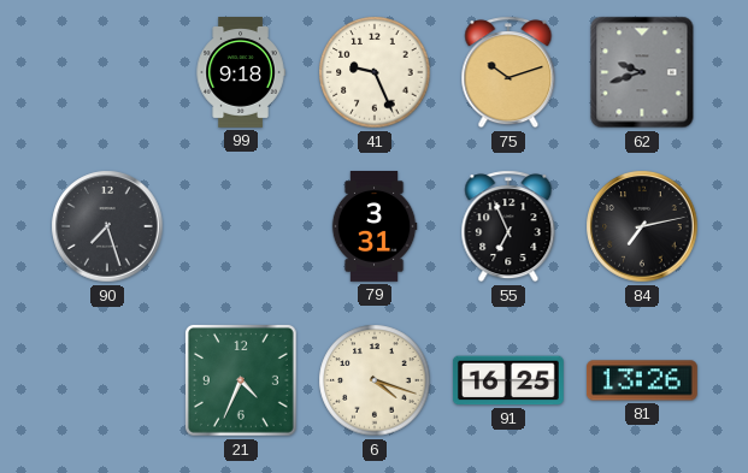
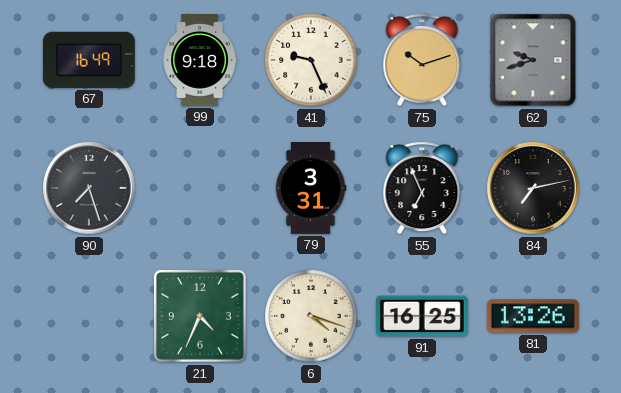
67: none -> 16:49 (89, 60)
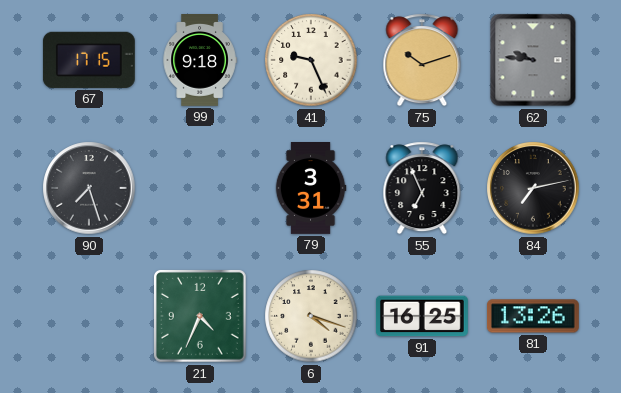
67: 16:49 -> 17:15 (89, 60)
62: 9:42 -> 9:46 (533, 60)
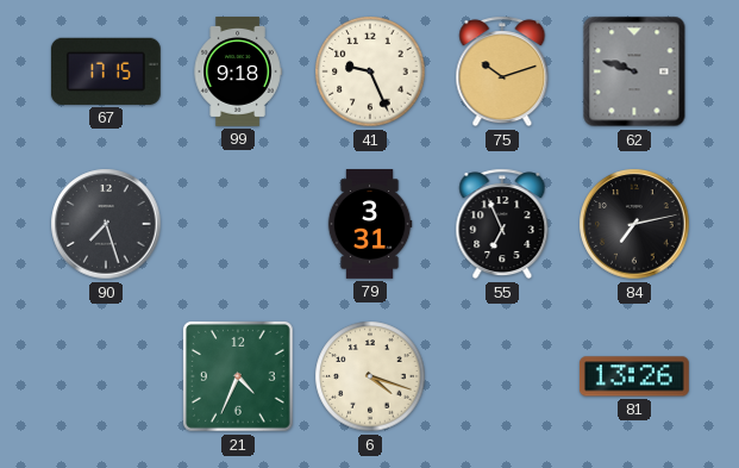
62: 9:46 -> 9:48 (634, 71)
91: 16:25 -> none (422, 316)
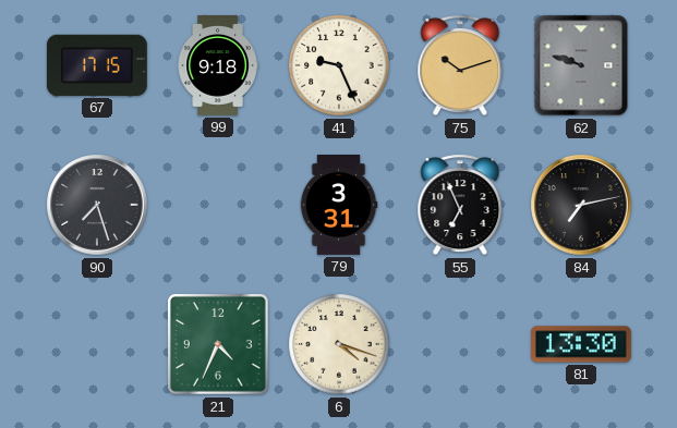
81: 13:26 -> 13:30 (581, 344)
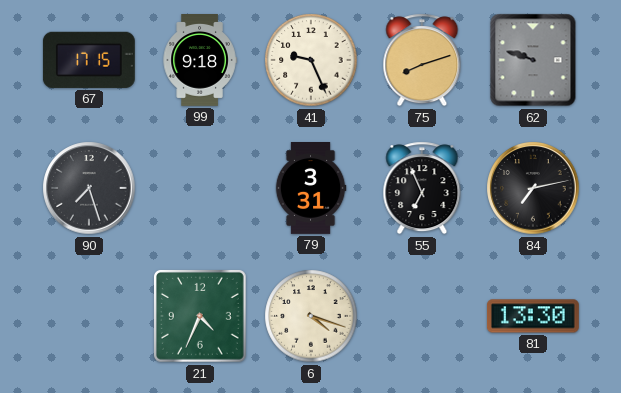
75: 10:12 -> 8:12 (422, 60)
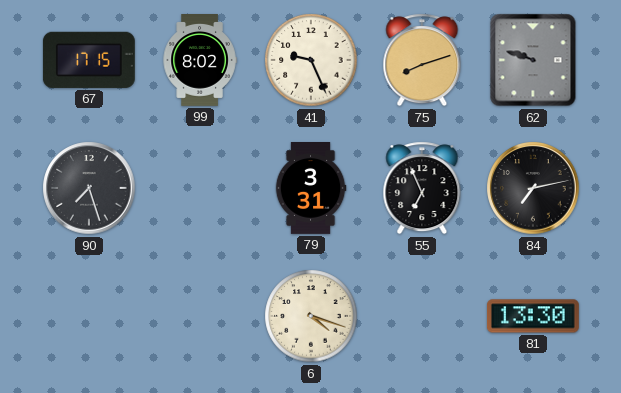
99: 9:18 -> 8:02 (200, 61)
21: 4:34 -> none (200, 316)
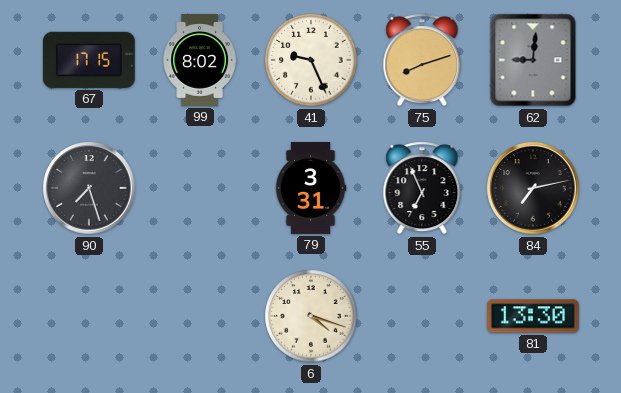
62: 9:48 -> 9:01 (533, 60)
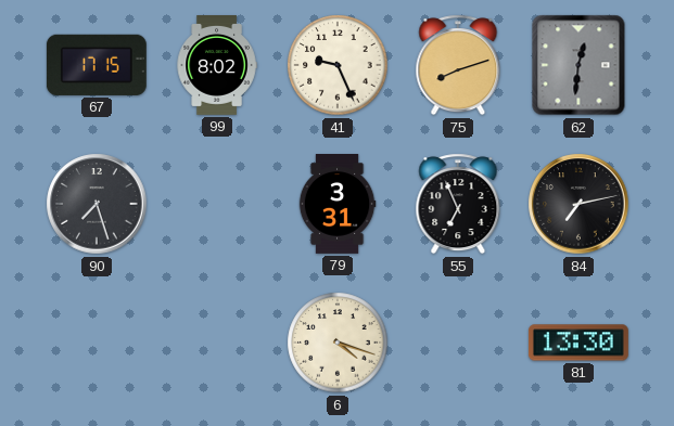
62: 9:01 -> 12:31 (578, 65)
